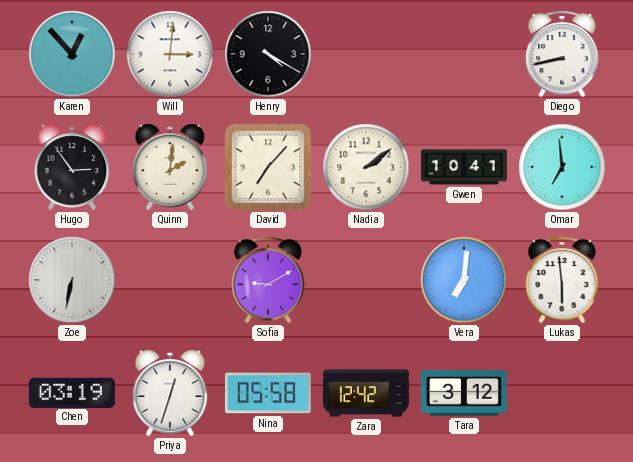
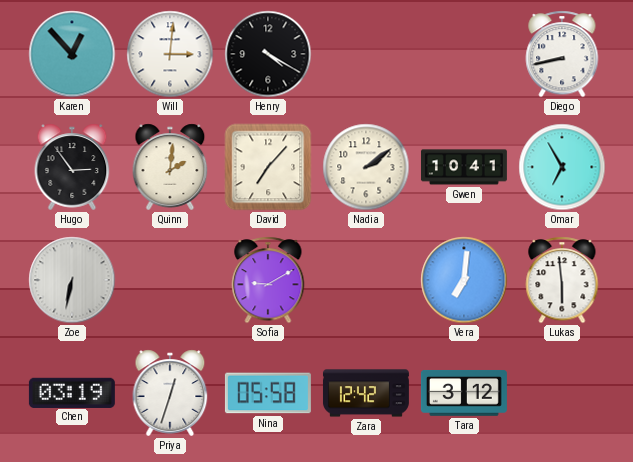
Omar: 6:59 -> 6:55 (562, 167)
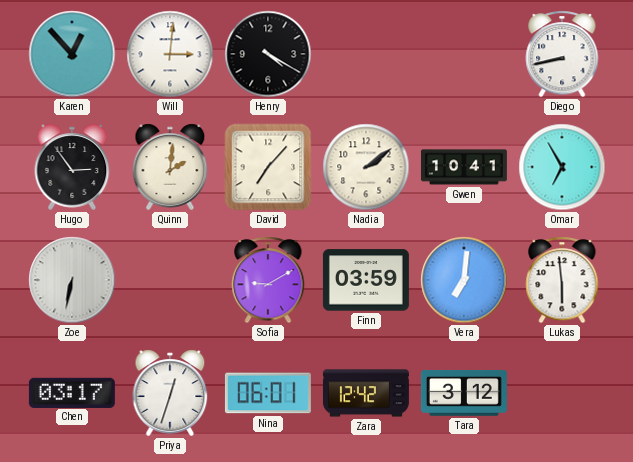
Finn: none -> 03:59 (366, 280)
Chen: 03:19 -> 03:17 (72, 392)
Nina: 05:58 -> 06:01 (268, 393)
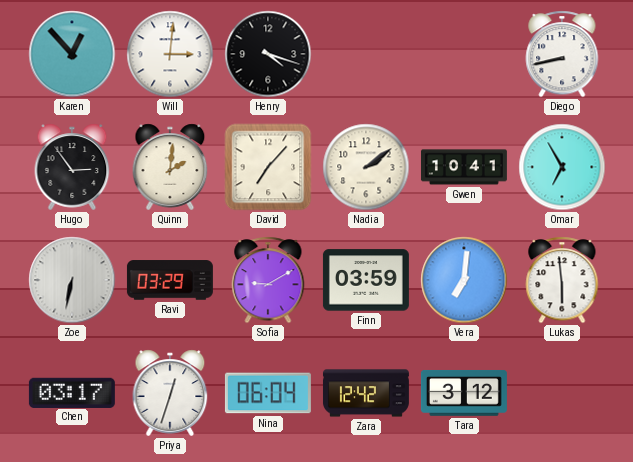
Henry: 4:20 -> 4:18 (268, 54)
Ravi: none -> 03:29 (170, 280)
Nina: 06:01 -> 06:04 (268, 393)
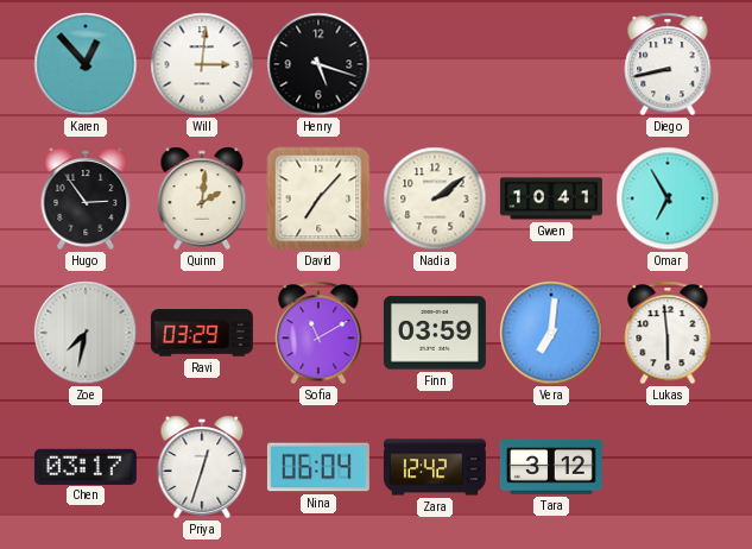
Henry: 4:18 -> 5:18 (318, 64)
Zoe: 6:32 -> 7:32 (86, 333)
Sofia: 9:10 -> 11:10 (318, 333)
